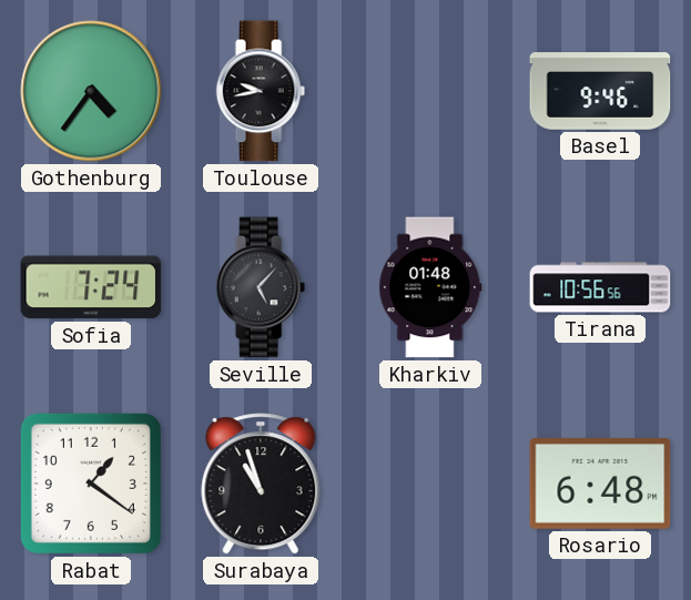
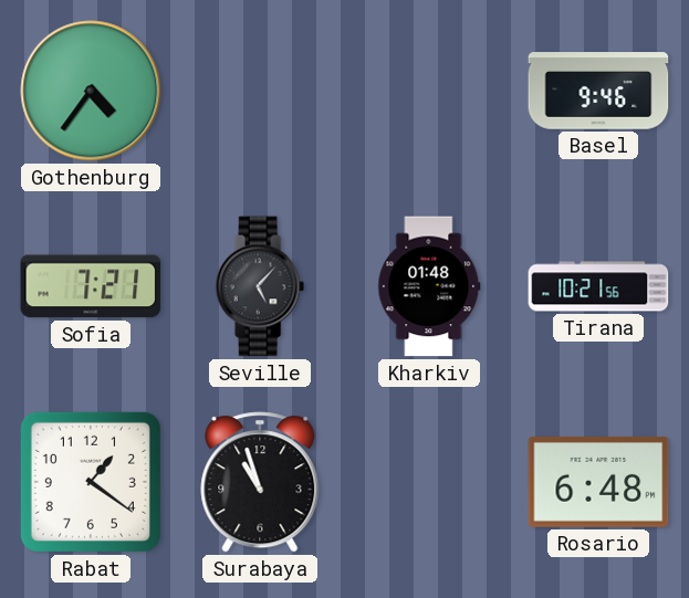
Toulouse: 9:43 -> none (261, 91)
Sofia: 7:24 -> 7:21 (91, 286)
Tirana: 10:56 -> 10:21 (598, 286)
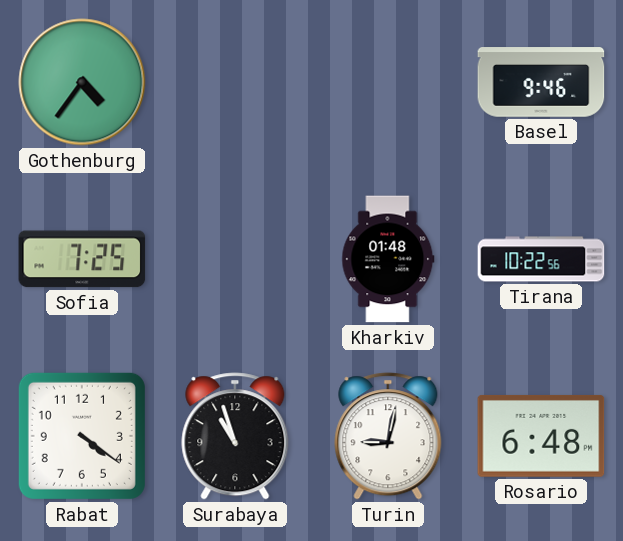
Sofia: 7:21 -> 7:25 (82, 259)
Seville: 5:07 -> none (260, 286)
Tirana: 10:21 -> 10:22 (541, 259)
Rabat: 1:21 -> 4:21 (82, 436)
Turin: none -> 9:02 (388, 436)
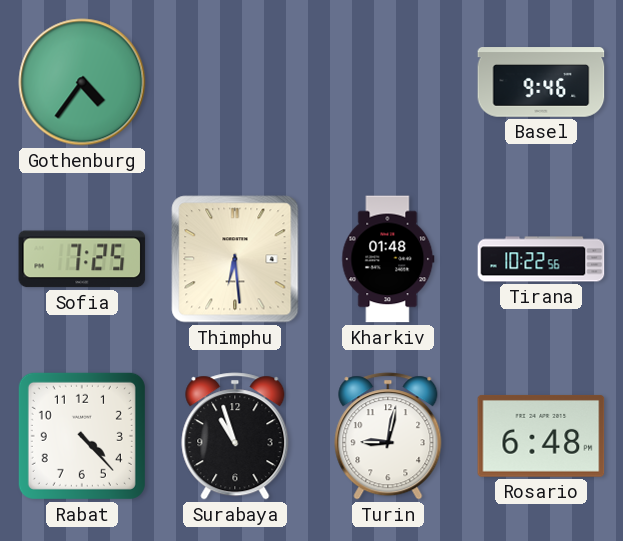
Thimphu: none -> 6:29 (235, 259)
Rabat: 4:21 -> 4:23 (82, 436)
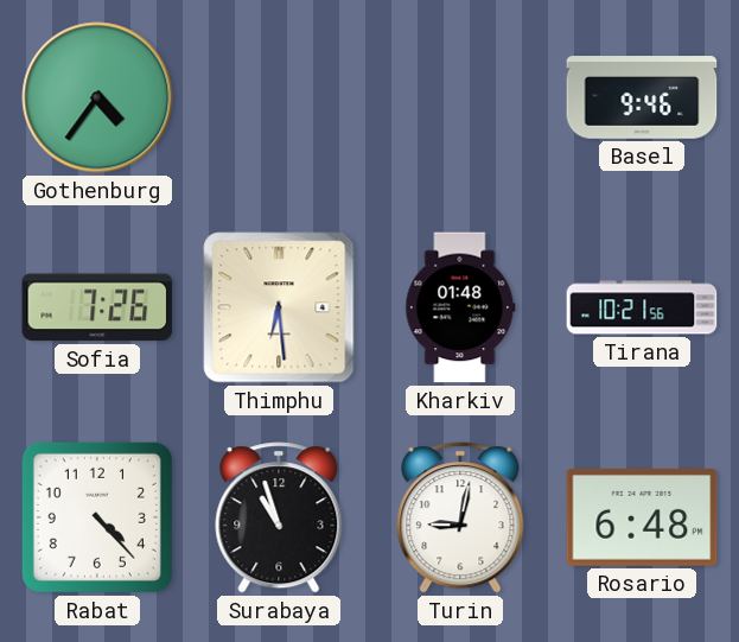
Sofia: 7:25 -> 7:26 (97, 307)
Tirana: 10:22 -> 10:21 (642, 307)
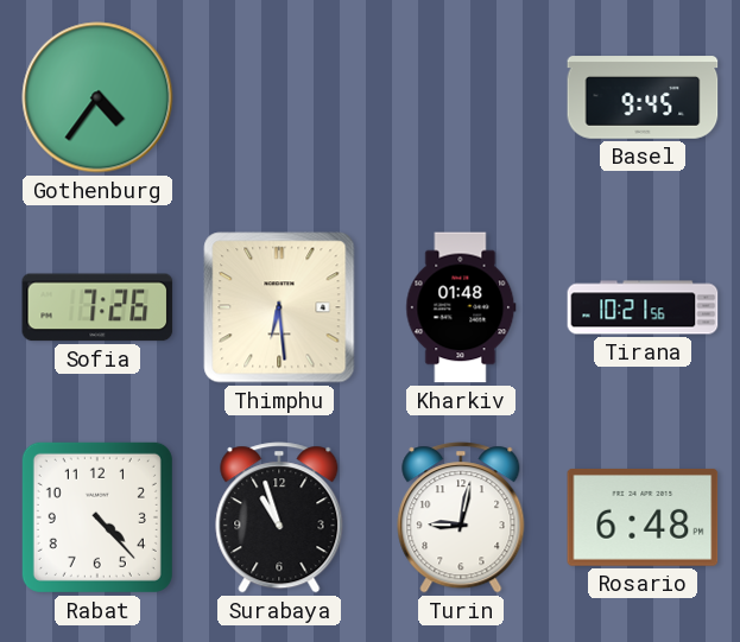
Basel: 9:46 -> 9:45 (643, 97)
